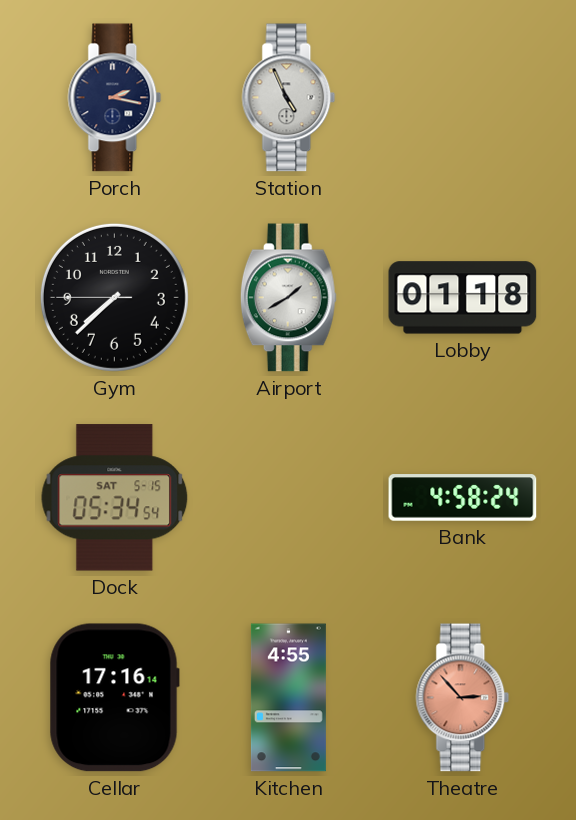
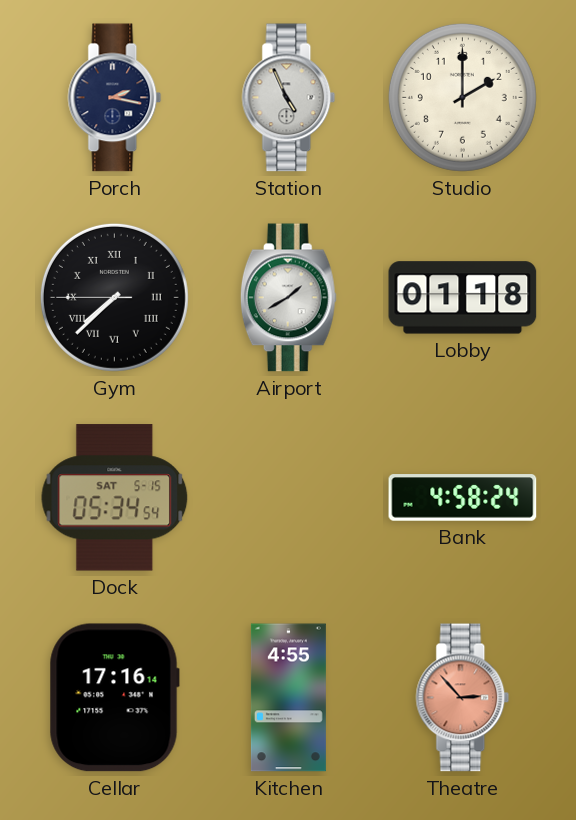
Studio: none -> 2:00 (462, 97)
Gym numerals: Arabic -> Roman (114, 297)
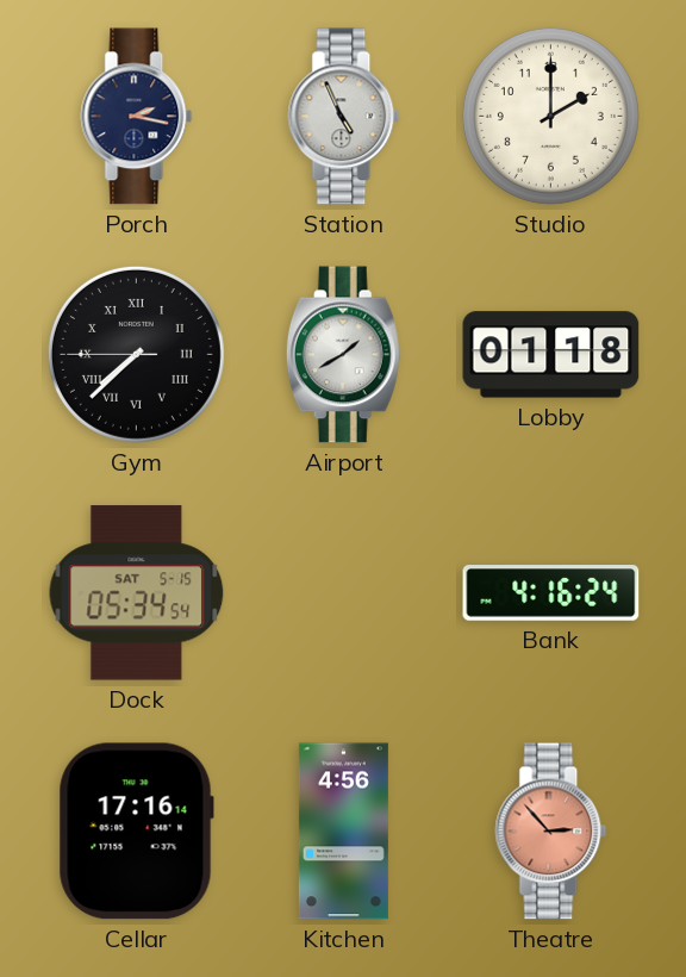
Bank: 4:58 -> 4:16 (551, 593)
Kitchen: 4:55 -> 4:56 (343, 832)
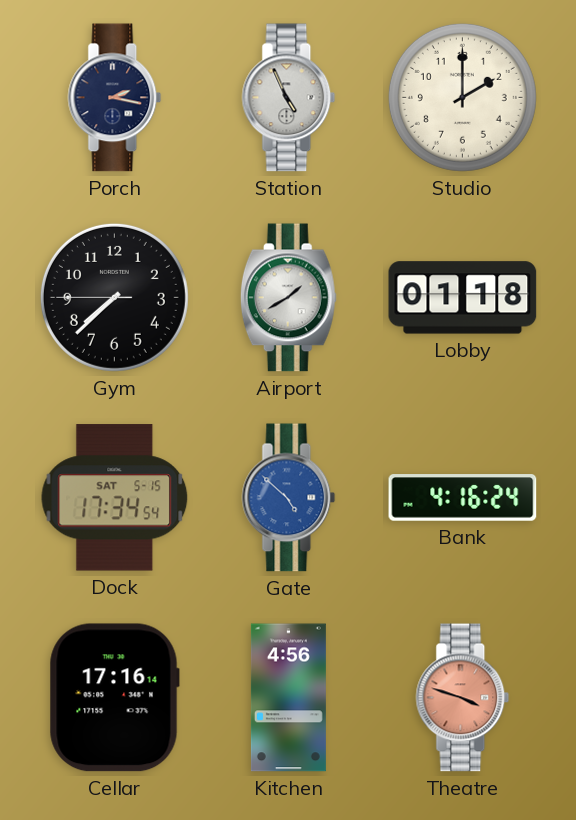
Gym numerals: Roman -> Arabic (114, 297)
Dock: 05:34 -> 17:34 (115, 498)
Gate: none -> 4:52 (289, 498)
Theatre: 2:53 -> 3:48 (463, 698)
